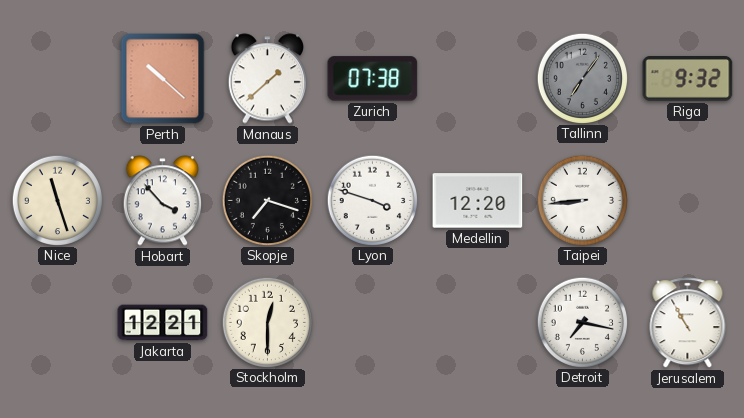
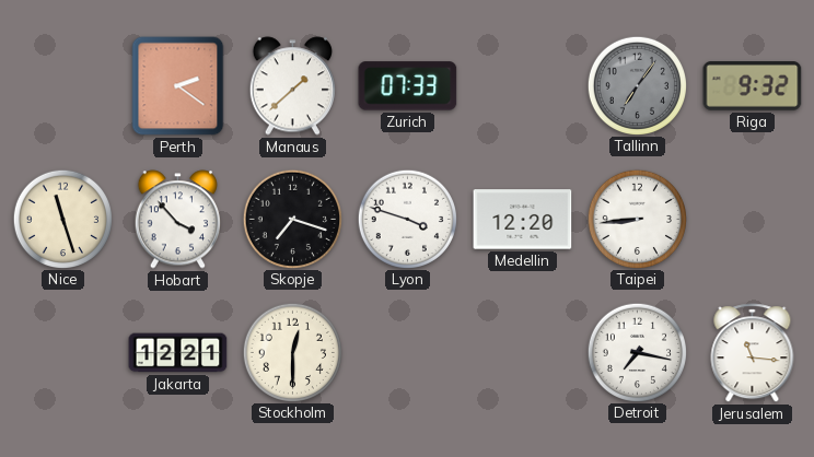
Perth: 10:22 -> 2:21 (178, 86)
Zurich: 07:38 -> 07:33 (408, 86)
Jerusalem: 10:55 -> 11:16 (753, 353)
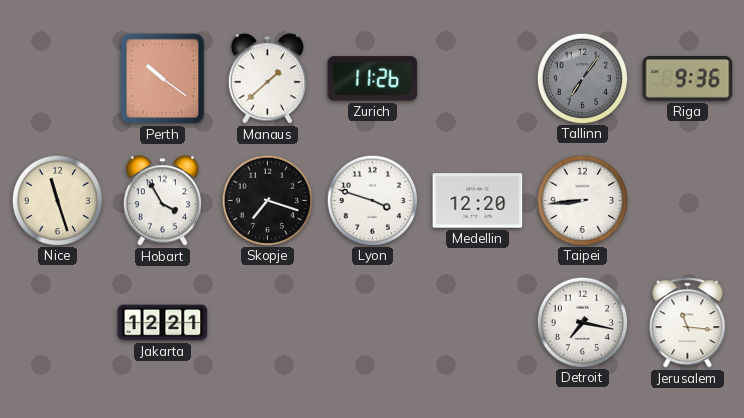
Perth: 2:21 -> 10:21 (163, 79)
Zurich: 07:33 -> 11:26 (373, 79)
Riga: 9:32 -> 9:36 (688, 79)
Hobart: 3:53 -> 3:55 (162, 201)
Stockholm: 12:30 -> none (292, 352)
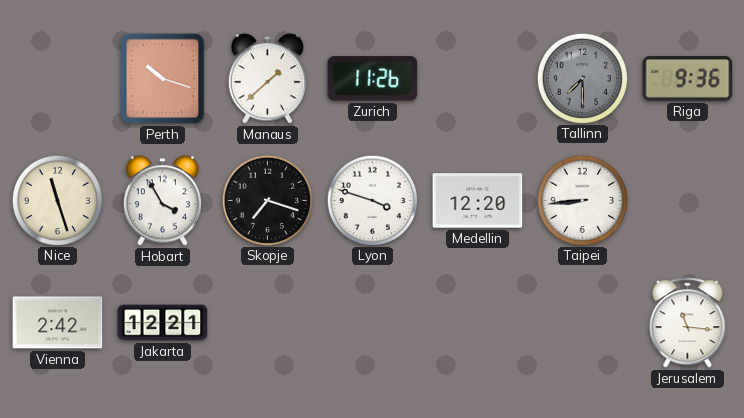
Perth: 10:21 -> 10:18 (163, 79)
Tallinn: 7:06 -> 7:30 (582, 78)
Vienna: none -> 2:42 (58, 323)
Detroit: 7:17 -> none (582, 322)
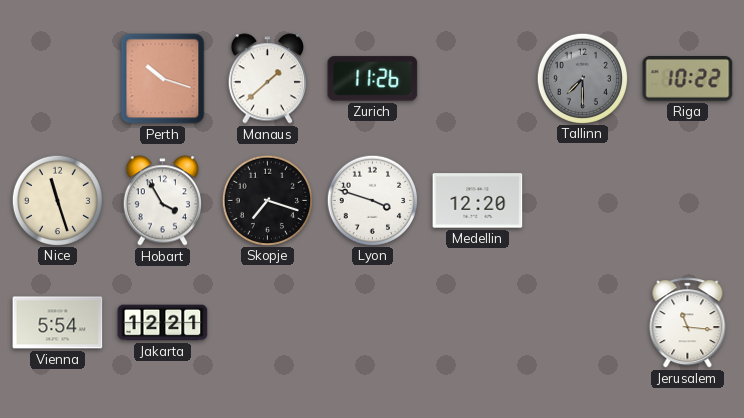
Riga: 9:36 -> 10:22 (688, 79)
Taipei: 8:44 -> none (582, 200)
Vienna: 2:42 -> 5:54 (58, 323)
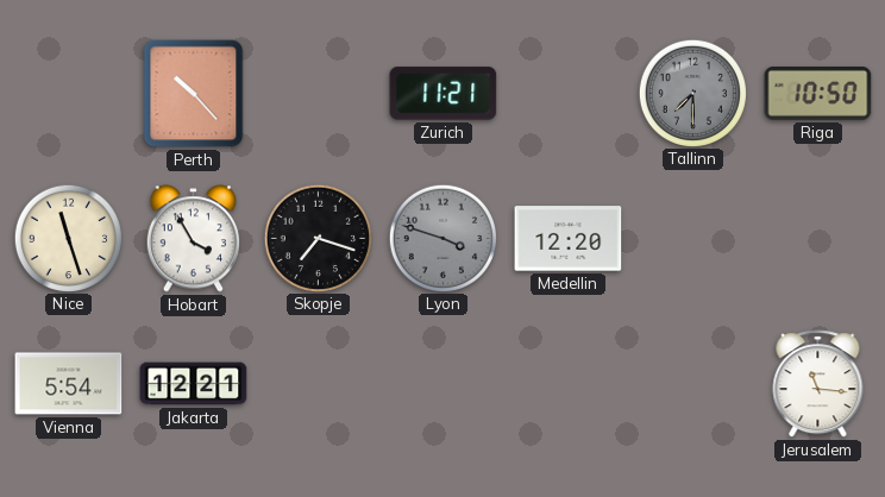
Perth: 10:18 -> 10:23 (194, 94)
Manaus: 1:38 -> none (267, 79)
Zurich: 11:26 -> 11:21 (444, 94)
Riga: 10:22 -> 10:50 (818, 94)
Lyon dial: white -> grey (442, 238)
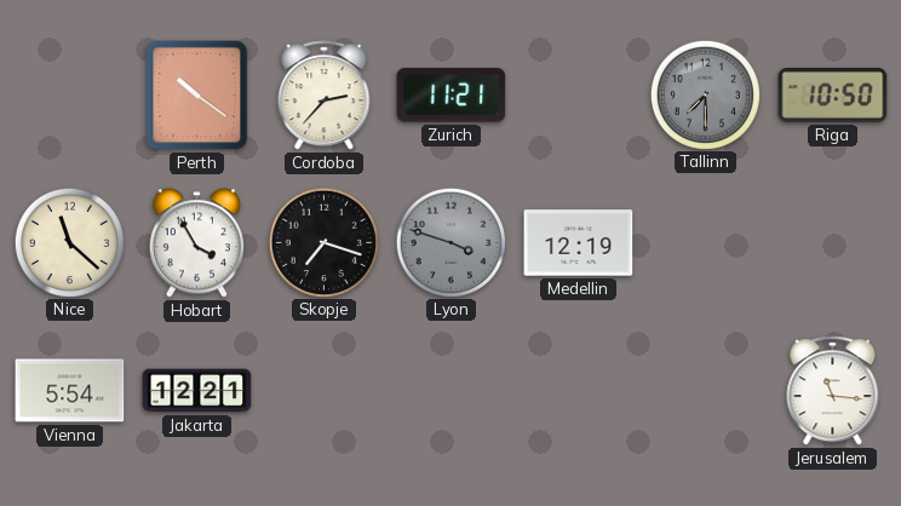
Perth: 10:23 -> 10:21 (197, 96)
Cordoba: none -> 2:37 (325, 96)
Nice: 11:27 -> 11:22 (69, 242)
Medellin: 12:20 -> 12:19 (579, 243)
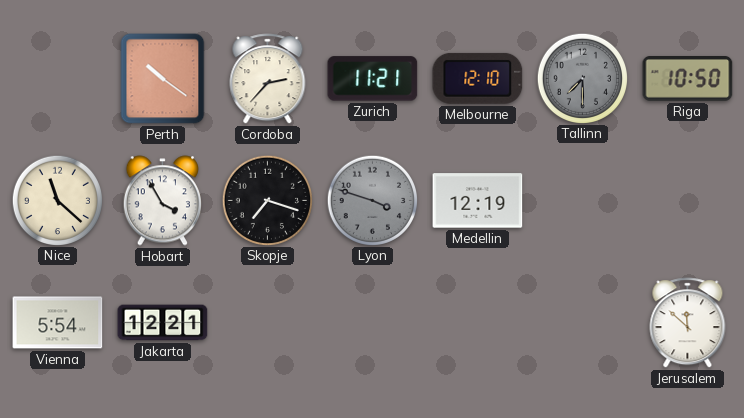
Melbourne: none -> 12:10 (478, 78)
Jerusalem: 11:16 -> 11:52 (688, 323)
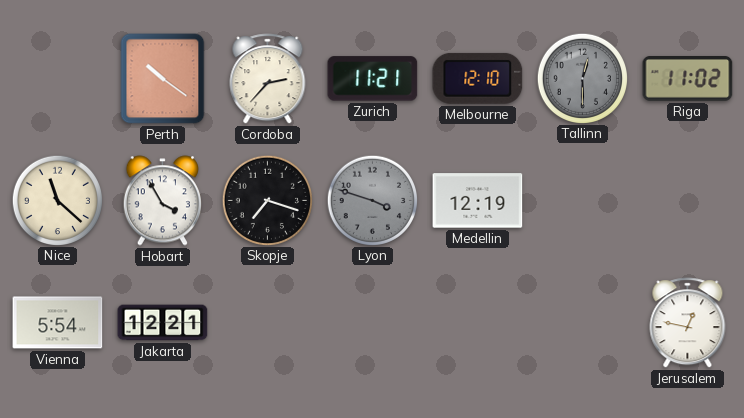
Tallinn: 7:30 -> 12:30 (582, 78)
Riga: 10:50 -> 11:02 (688, 79)
Jerusalem: 11:52 -> 12:47 (688, 323)
